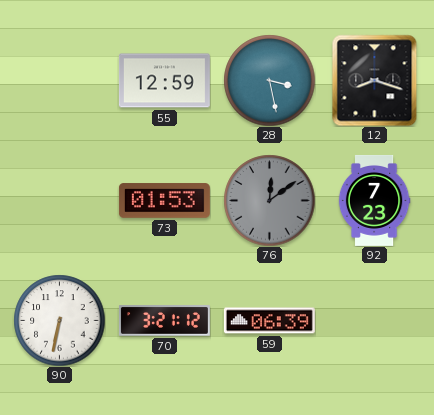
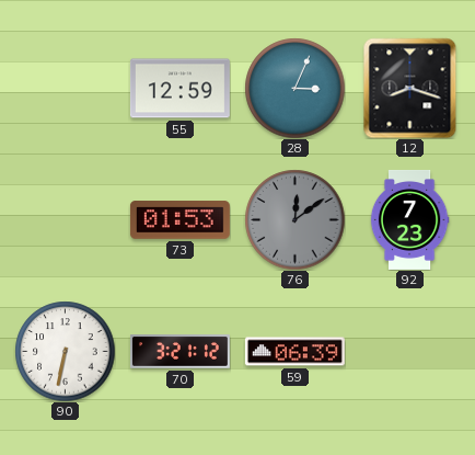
28: 3:28 -> 3:04 (294, 88)
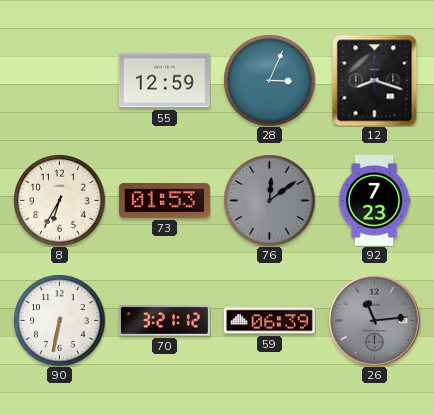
8: none -> 6:35 (59, 200)
26: none -> 11:14 (374, 320)
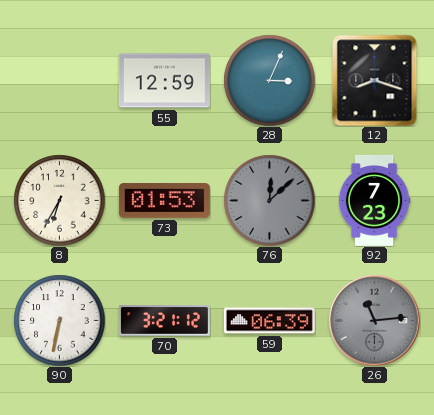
76: 12:09 -> 12:08 (269, 200)
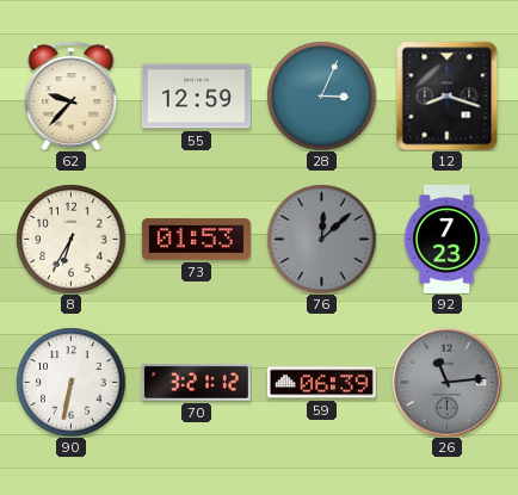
62: none -> 9:37 (72, 95)
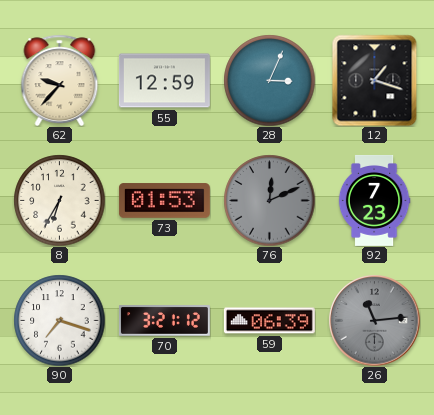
12: 8:18 -> 1:18 (375, 80)
76: 12:08 -> 12:11 (269, 200)
90: 6:32 -> 7:18 (59, 320)
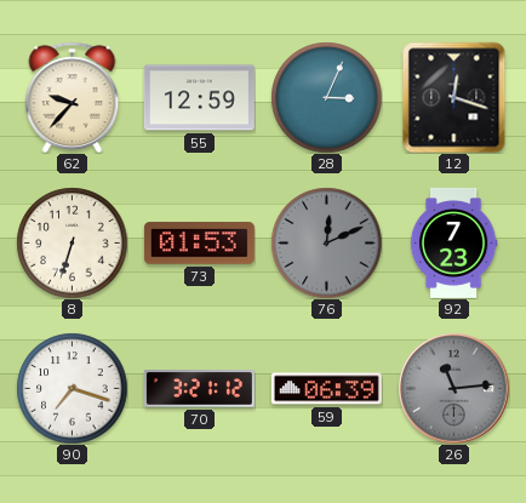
12: 1:18 -> 12:18 (454, 97)
8: 6:35 -> 6:33 (72, 242)
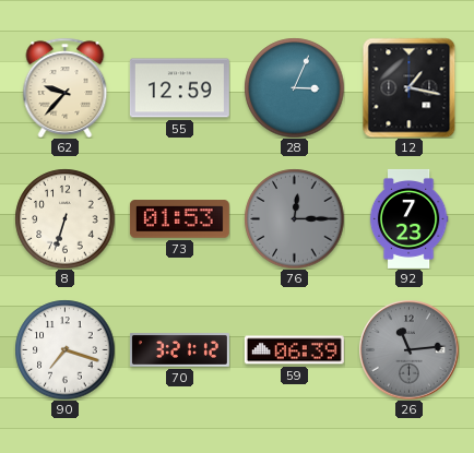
12: 12:18 -> 1:17 (410, 87)
76: 12:11 -> 12:15 (294, 218)
